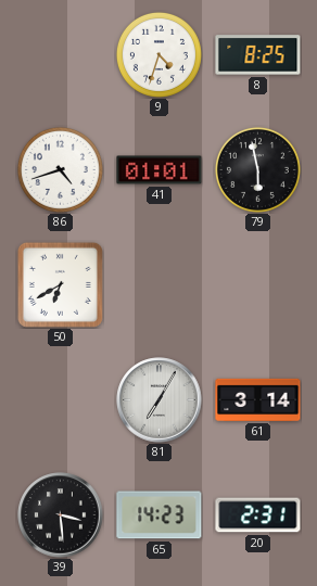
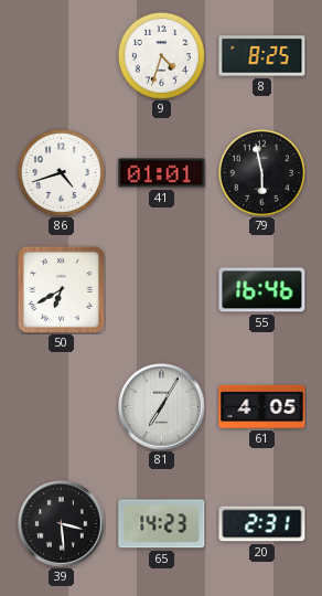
55: none -> 16:46 (262, 290)
61: 3:14 -> 4:05 (262, 406)
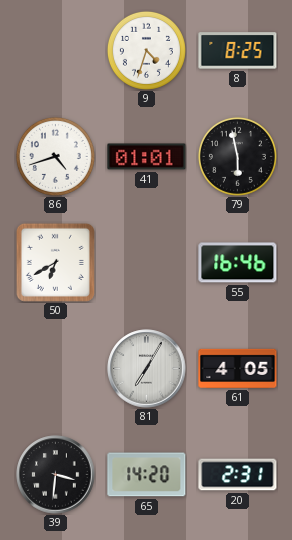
39: 3:29 -> 3:31 (56, 475)
65: 14:23 -> 14:20 (147, 475)
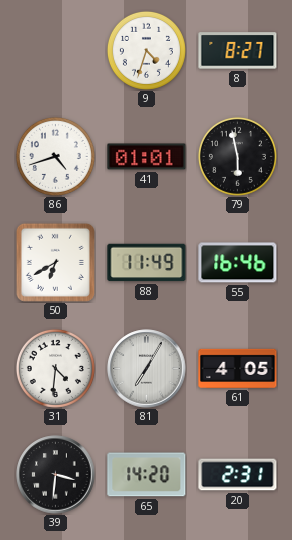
8: 8:25 -> 8:27 (238, 51)
88: none -> 11:49 (147, 263)
31: none -> 4:31 (55, 368)
